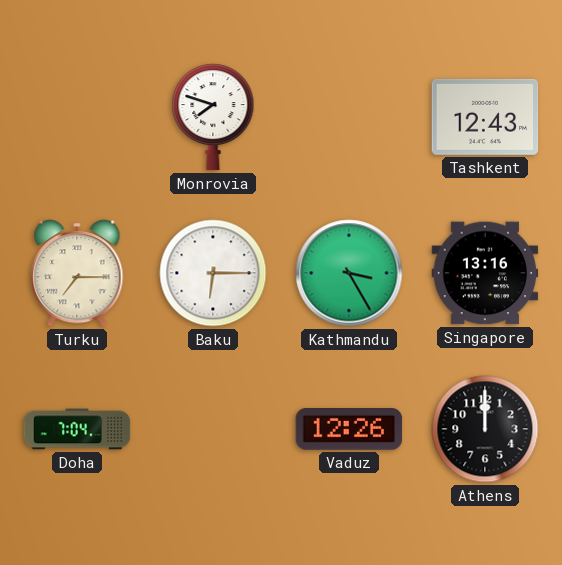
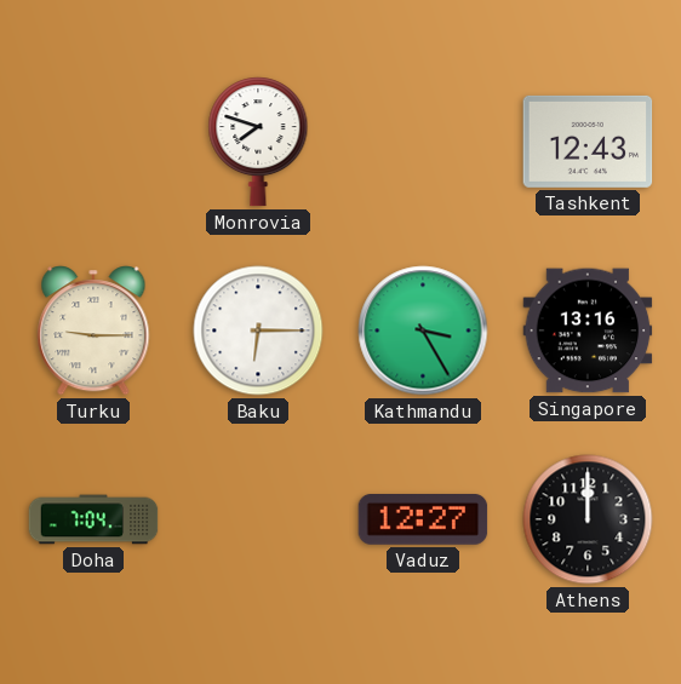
Turku: 7:15 -> 9:15 (93, 330)
Vaduz: 12:26 -> 12:27 (423, 521)
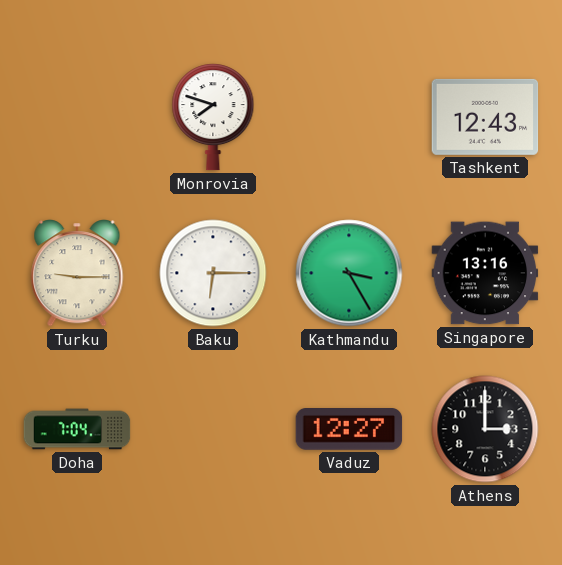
Athens: 12:00 -> 3:00 (485, 429)
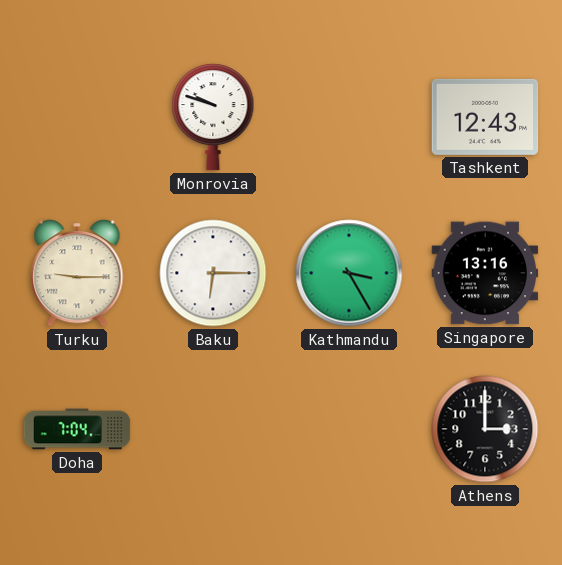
Monrovia: 7:48 -> 9:48 (213, 117)
Vaduz: 12:27 -> none (349, 430)
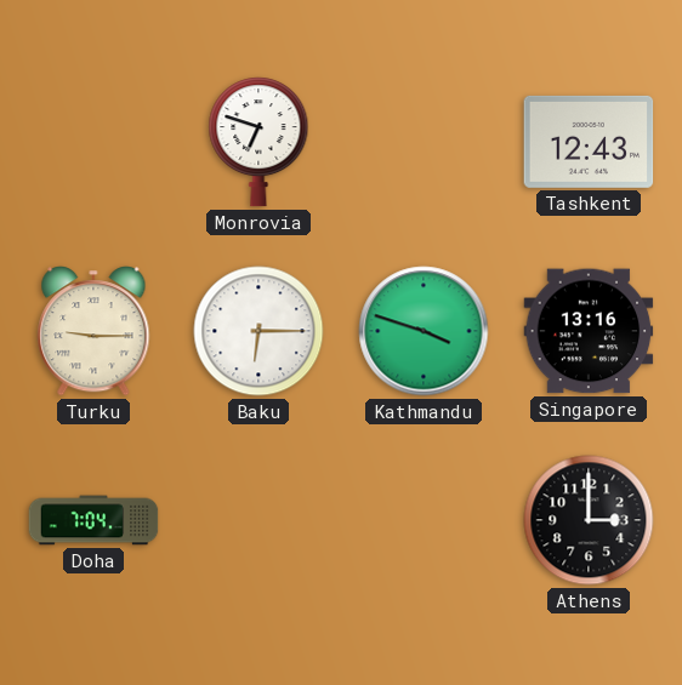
Monrovia: 9:48 -> 6:48 (258, 142)
Kathmandu: 3:25 -> 3:48 (424, 331)
